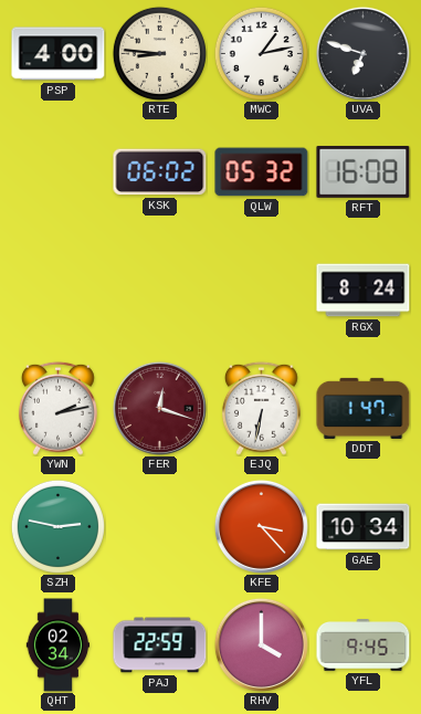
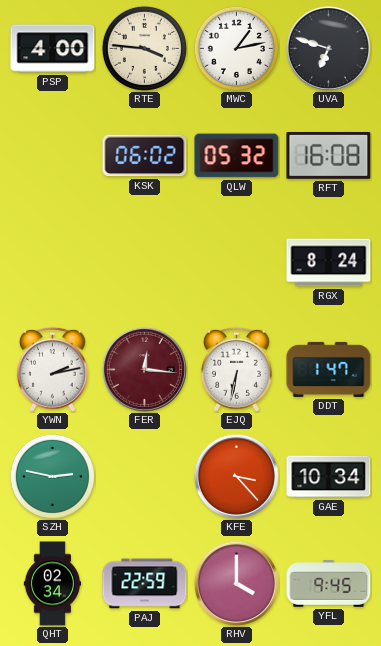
RTE: 8:46 -> 3:46 (144, 48)
FER: 12:18 -> 12:16 (144, 369)
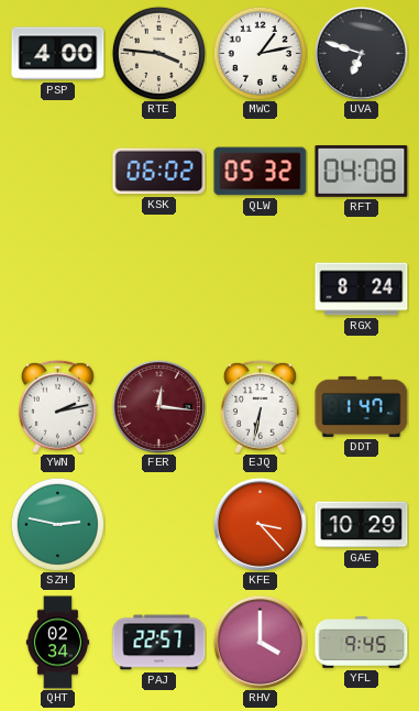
RFT: 16:08 -> 04:08 (362, 171)
GAE: 10:34 -> 10:29 (362, 525)
PAJ: 22:59 -> 22:57 (159, 643)
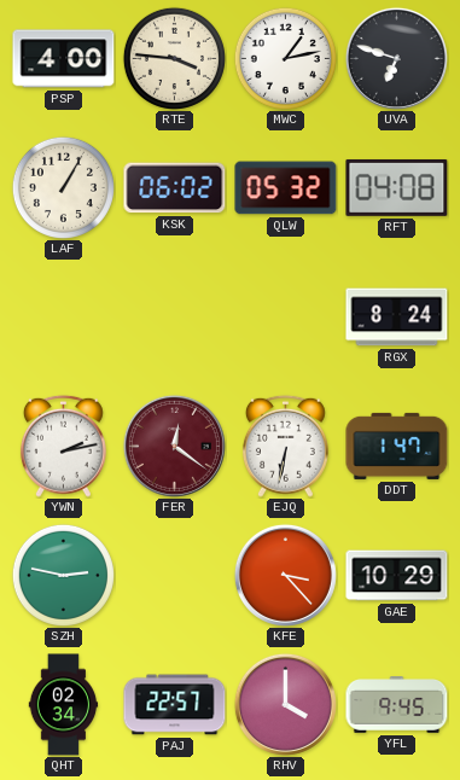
LAF: none -> 1:05 (63, 187)
FER: 12:16 -> 12:21 (174, 446)
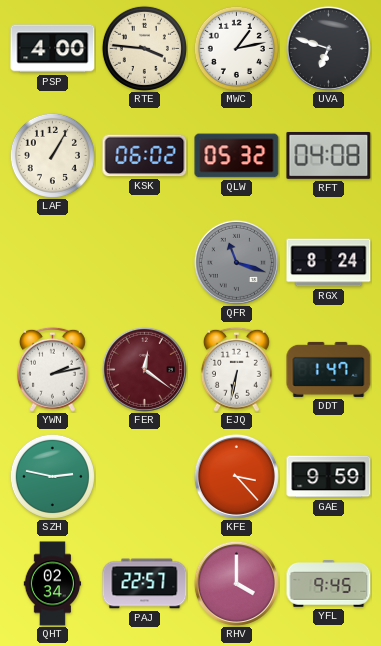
QFR: none -> 11:18 (236, 262)
GAE: 10:29 -> 9:59 (329, 477)
